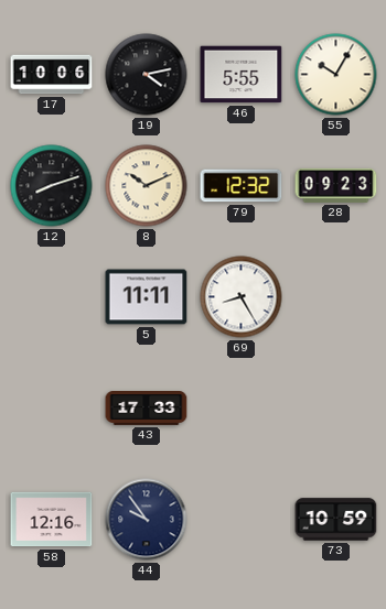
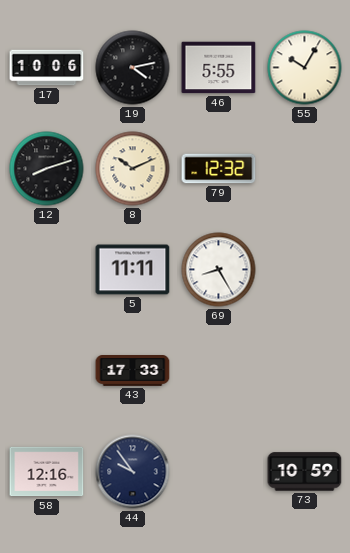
28: 09:23 -> none (336, 185)
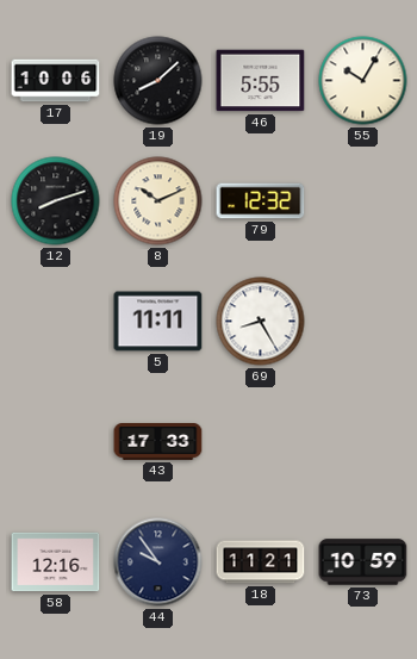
19: 4:13 -> 8:08 (158, 81)
18: none -> 11:21 (261, 562)
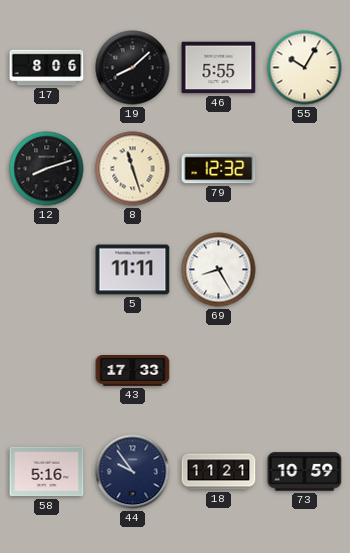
17: 10:06 -> 8:06 (47, 68)
8: 10:11 -> 11:27 (133, 169)
58: 12:16 -> 5:16 (47, 472)
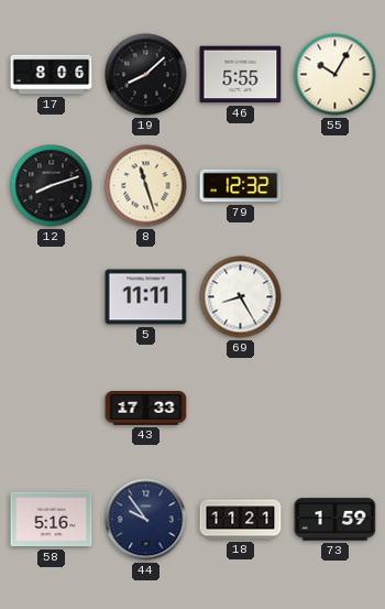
73: 10:59 -> 1:59 (335, 520)
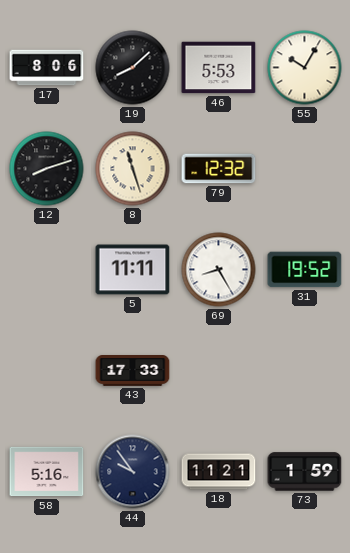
46: 5:55 -> 5:53 (219, 68)
31: none -> 19:52 (305, 270)
